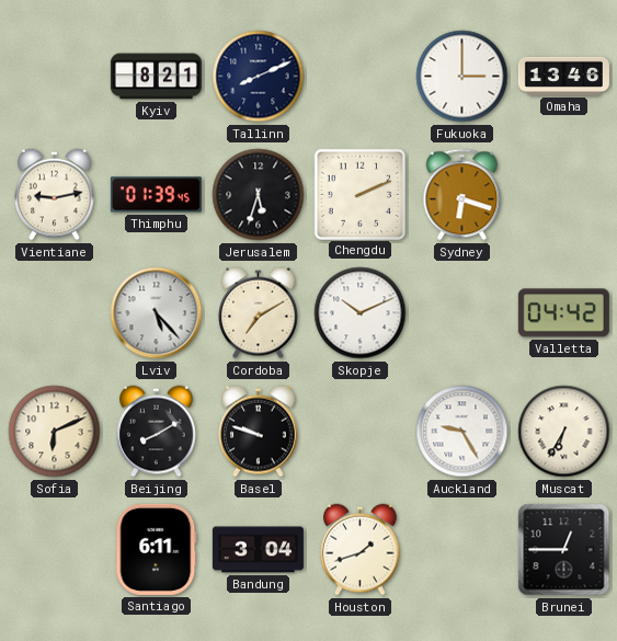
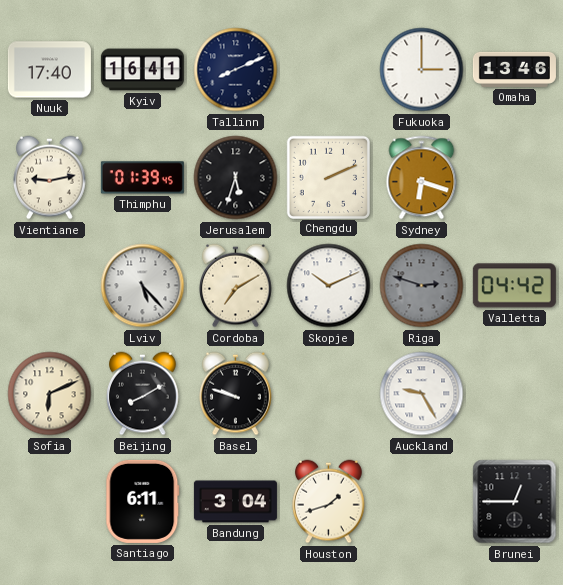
Nuuk: none -> 17:40 (49, 70)
Kyiv: 8:21 -> 16:41 (142, 70)
Riga: none -> 2:48 (422, 286)
Muscat: 6:35 -> none (564, 432)
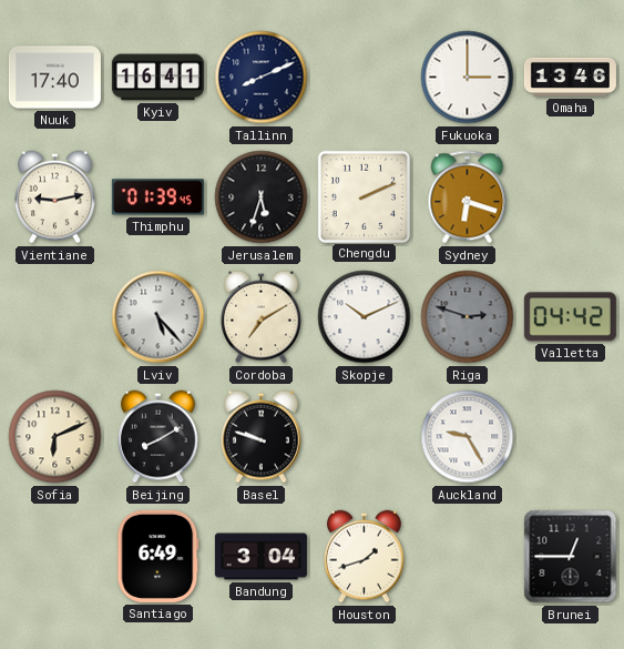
Santiago: 6:11 -> 6:49 (158, 556)
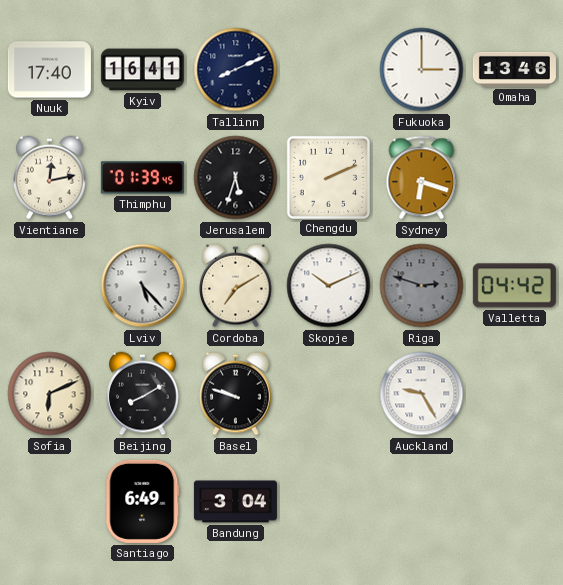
Vientiane: 9:13 -> 12:13 (50, 178)
Houston: 1:42 -> none (365, 557)
Brunei: 12:45 -> none (571, 557)
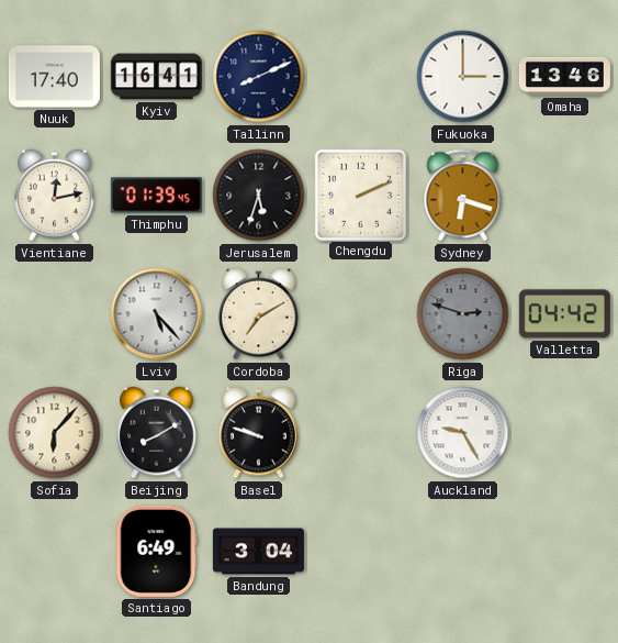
Skopje: 10:11 -> none (329, 286)
Sofia: 6:11 -> 6:07 (55, 433)
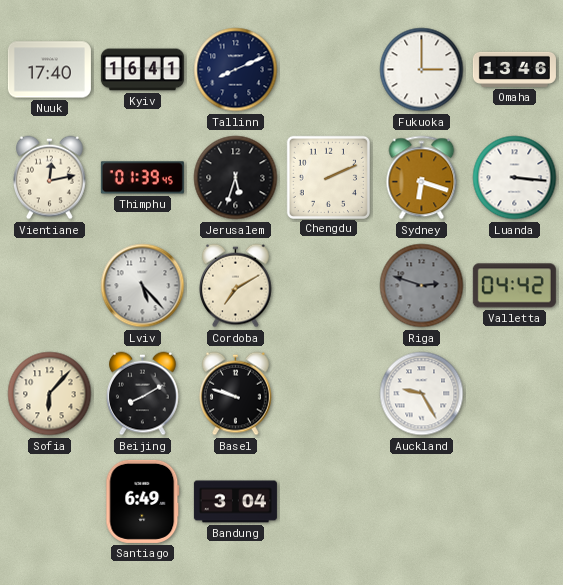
Luanda: none -> 3:16 (515, 178)
